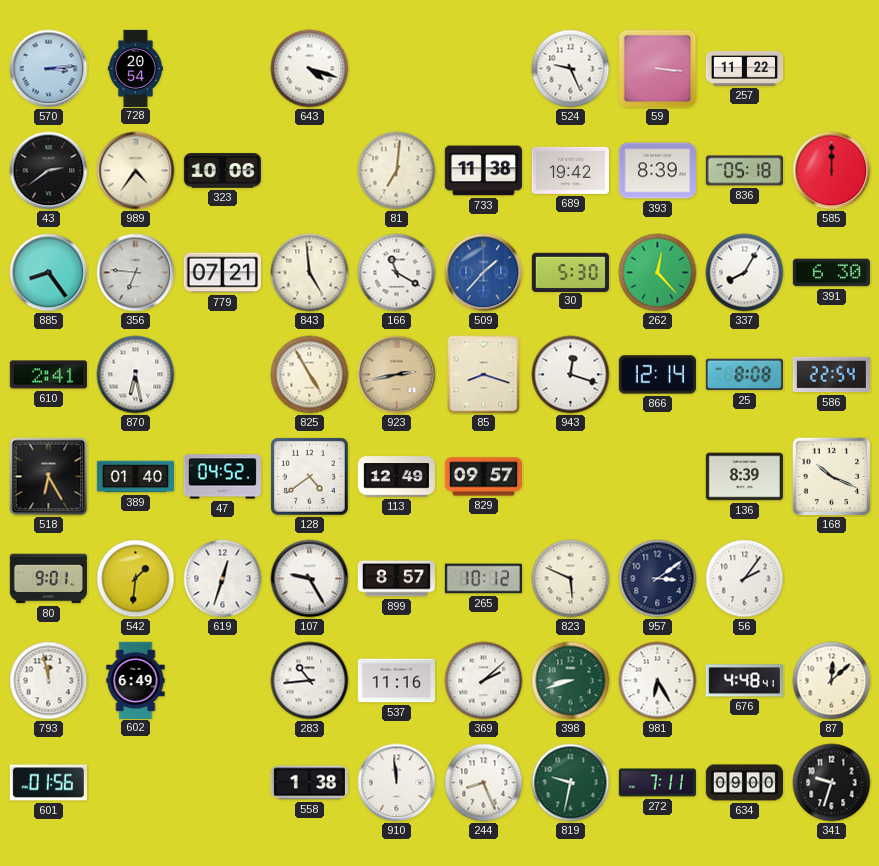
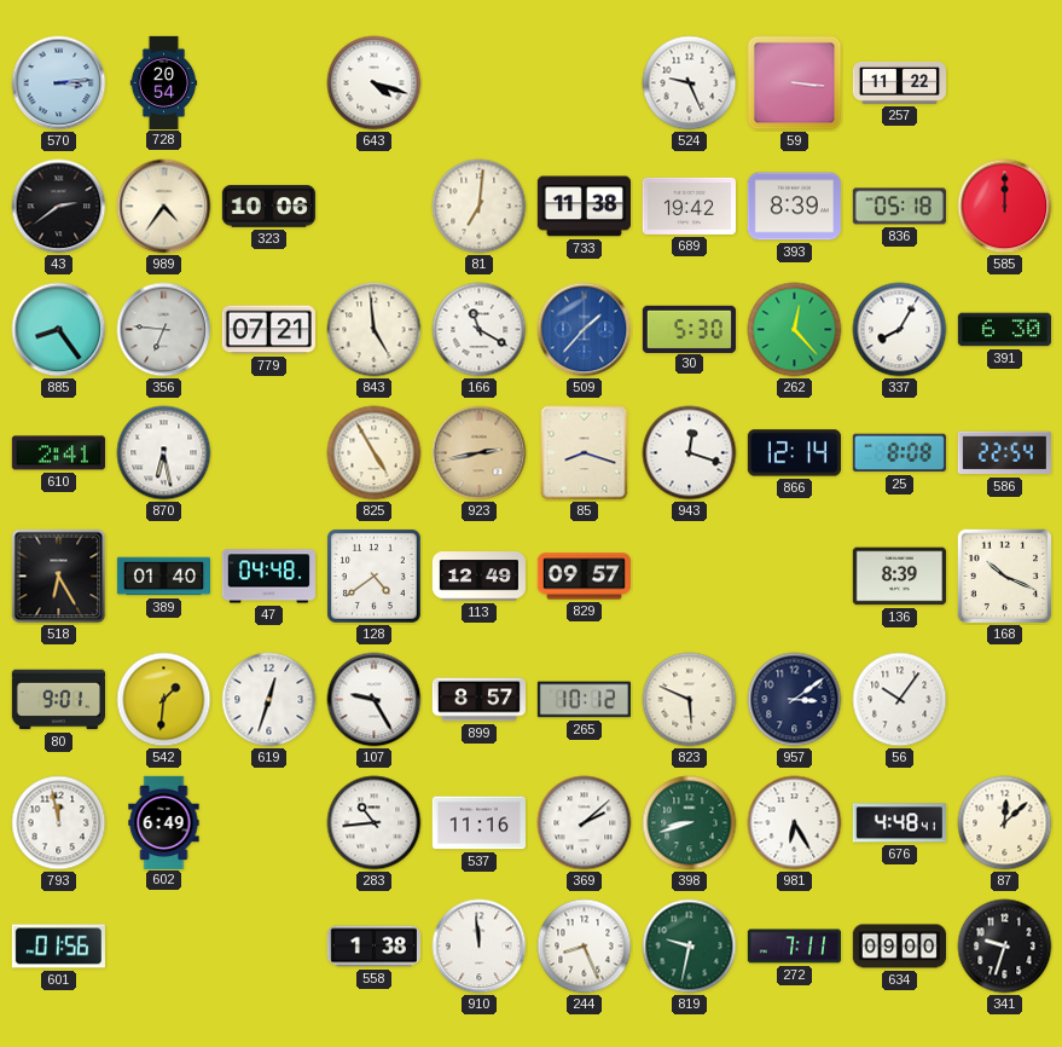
47: 04:52 -> 04:48 (268, 577)
56: 2:06 -> 10:06 (900, 700)
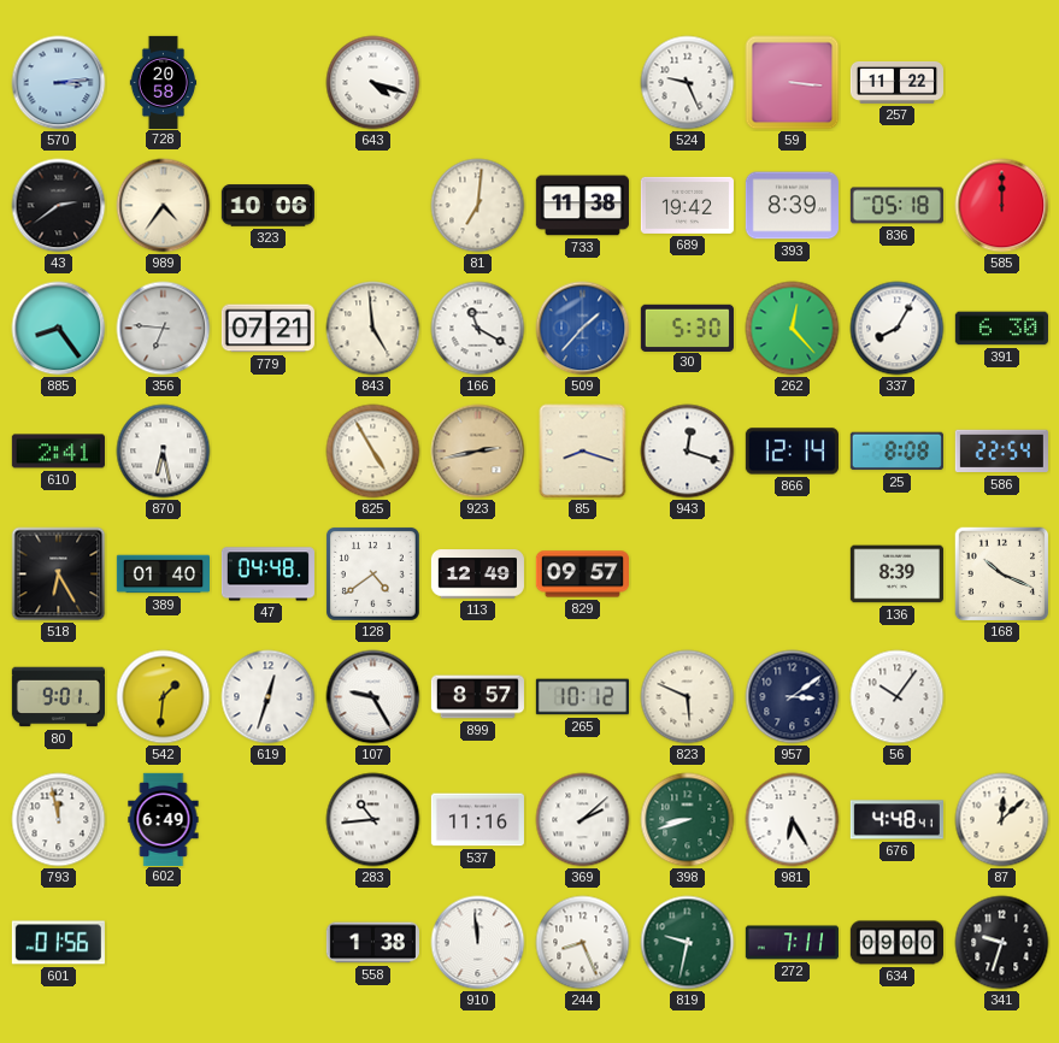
728: 20:54 -> 20:58 (164, 82)
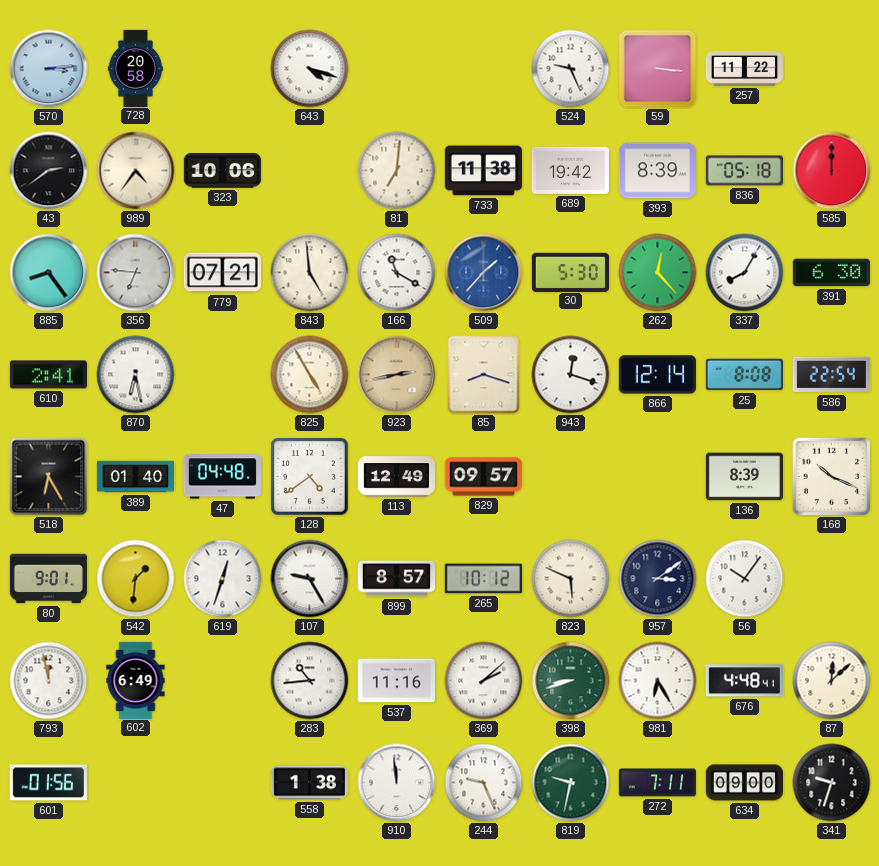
244: 8:26 -> 9:26 (484, 783)
